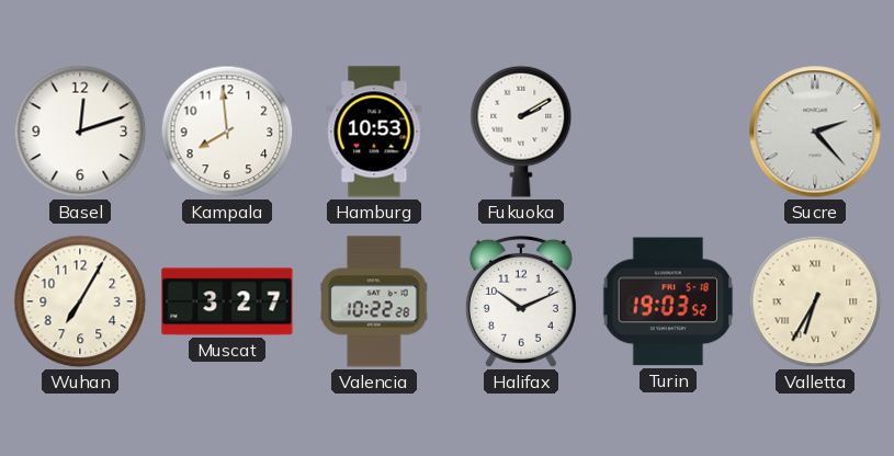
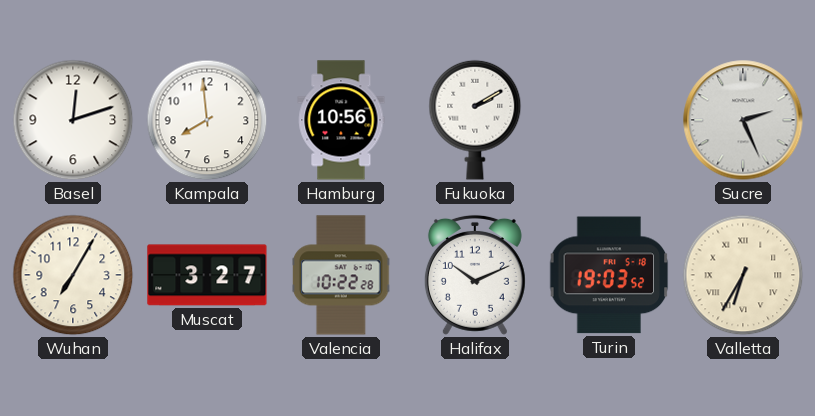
Hamburg: 10:53 -> 10:56 (341, 120)
Sucre: 2:23 -> 2:26 (743, 120)
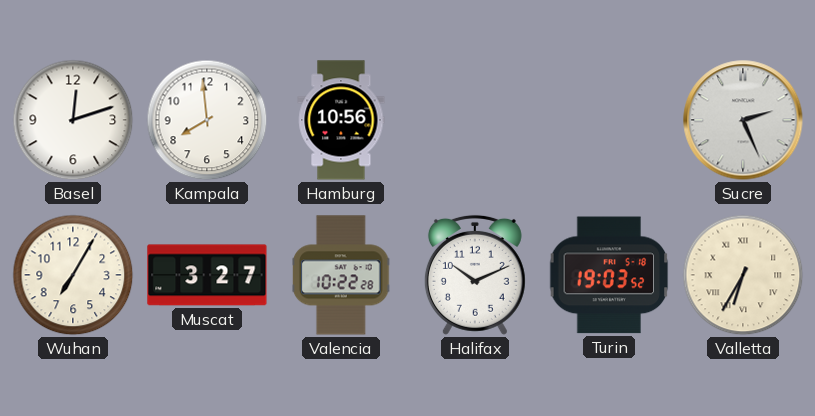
Fukuoka: 2:10 -> none (475, 120)
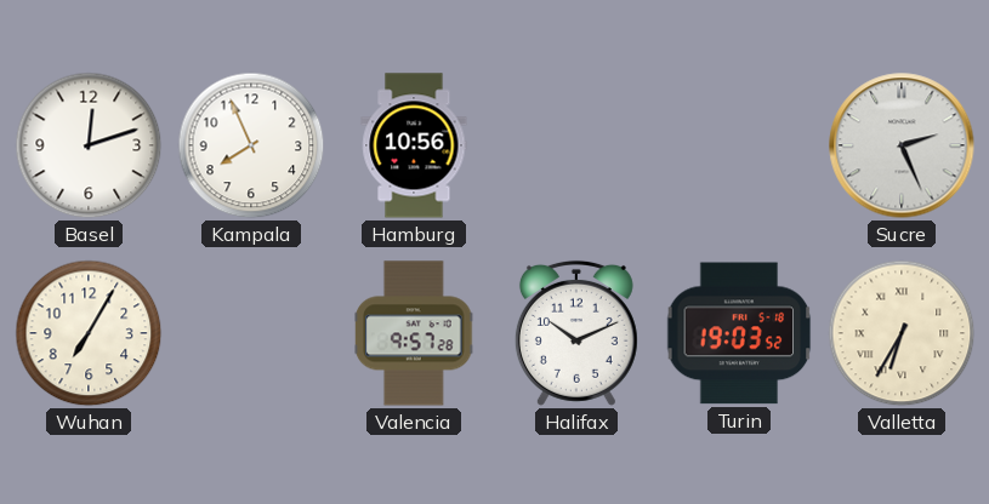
Kampala: 7:59 -> 7:56 (251, 145)
Muscat: 3:27 -> none (207, 275)
Valencia: 10:22 -> 9:57 (415, 333)
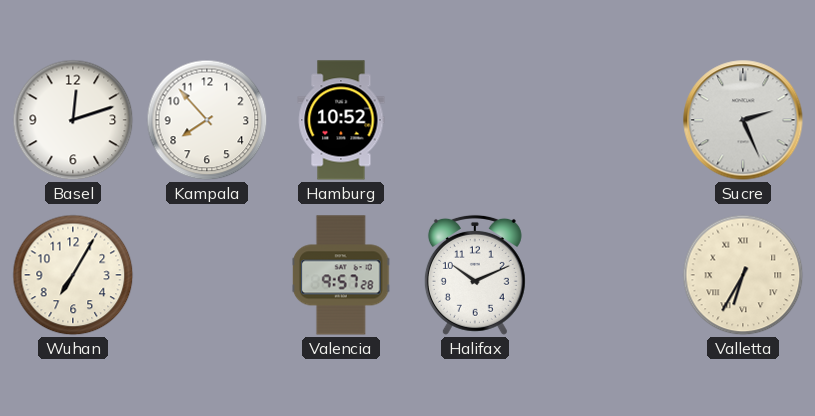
Kampala: 7:56 -> 7:53 (207, 120)
Hamburg: 10:56 -> 10:52 (341, 120)
Turin: 19:03 -> none (739, 333)
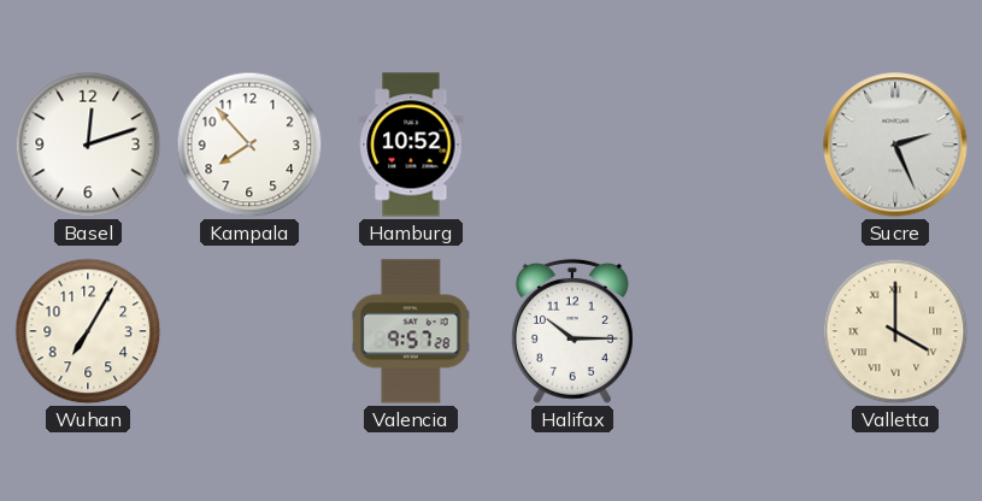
Halifax: 10:11 -> 10:15 (572, 331)
Valletta: 6:35 -> 4:00 (895, 331)
